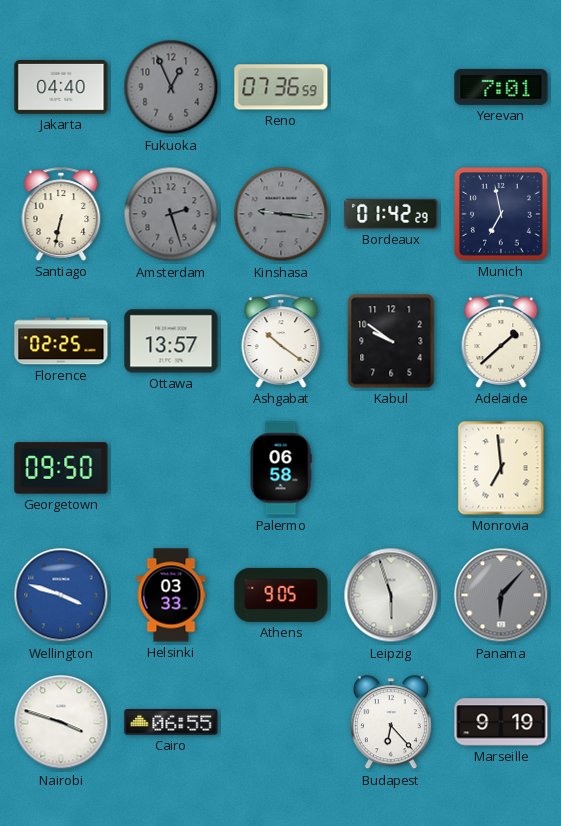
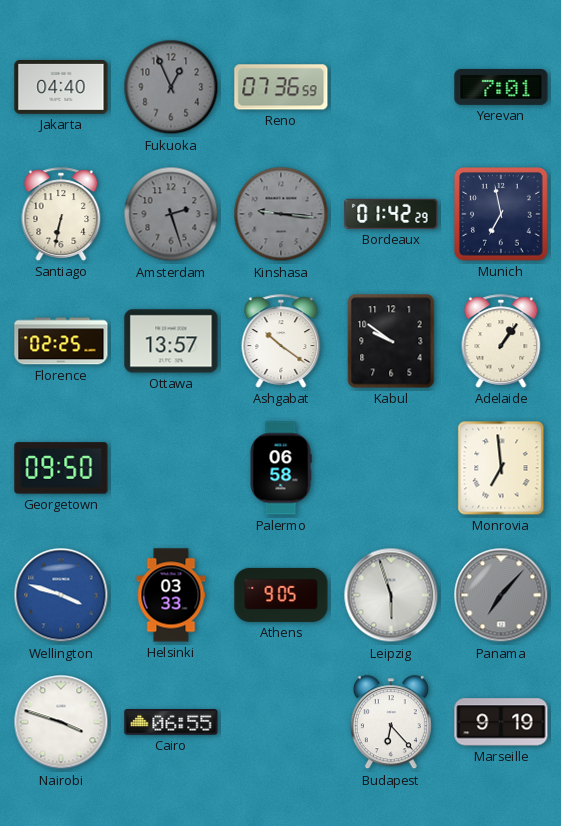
Adelaide: 1:38 -> 1:06 (501, 341)
Panama: 6:07 -> 7:07 (501, 595)
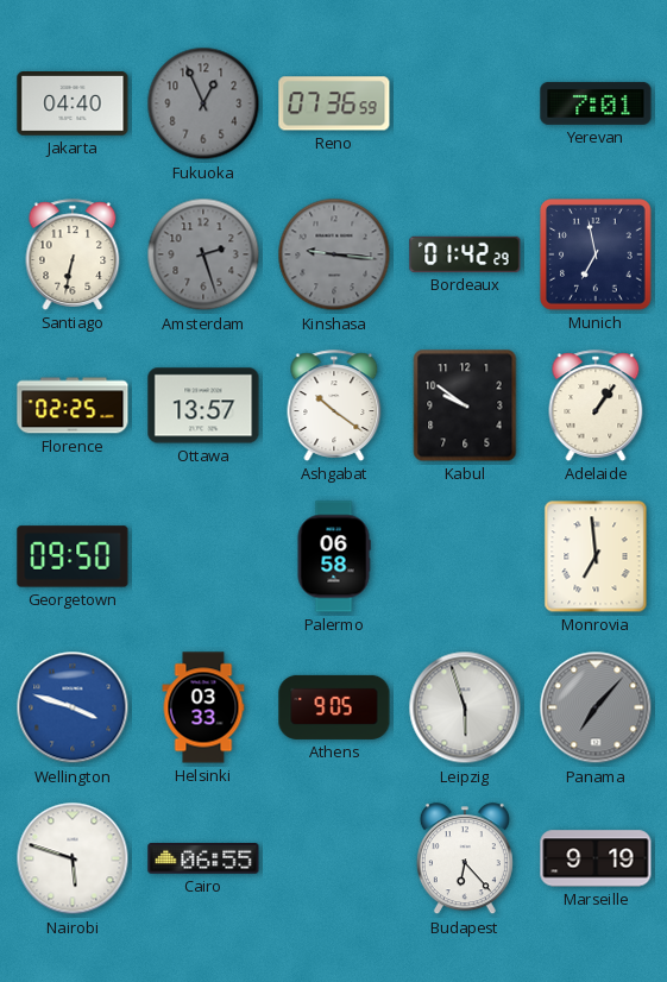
Nairobi: 3:48 -> 5:48 (73, 858)
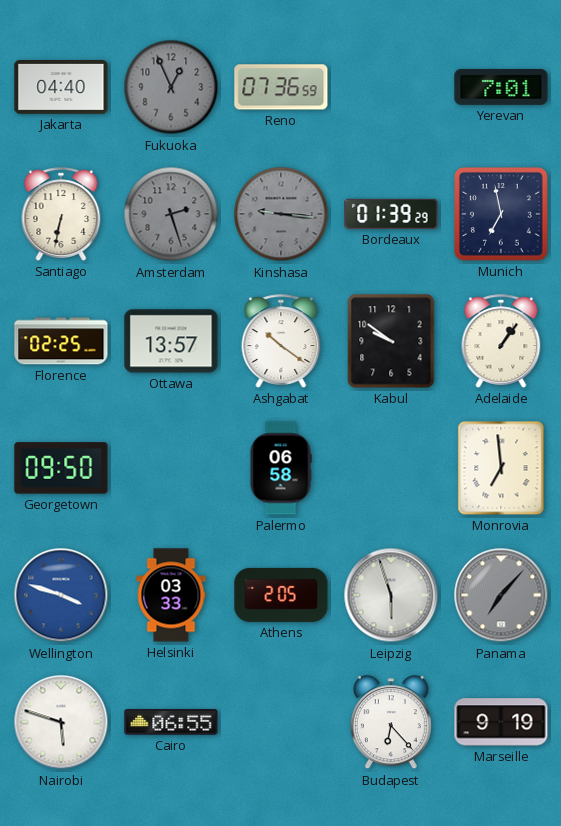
Bordeaux: 01:42 -> 01:39 (391, 214)
Athens: 9:05 -> 2:05 (281, 595)
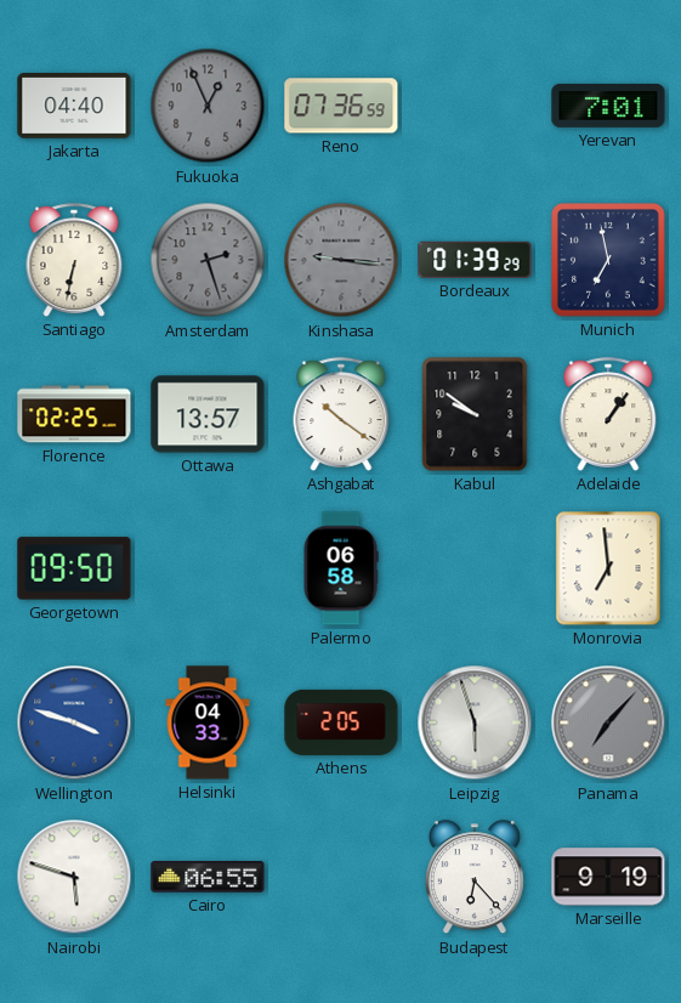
Helsinki: 03:33 -> 04:33 (208, 722)
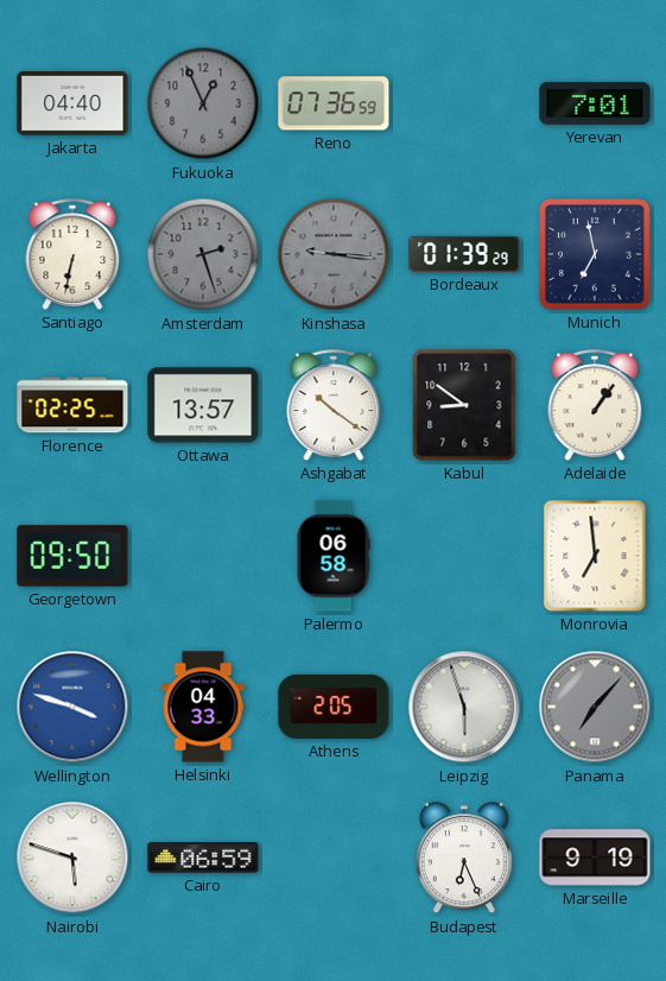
Kabul: 9:51 -> 8:51 (464, 405)
Cairo: 06:55 -> 06:59 (203, 857)
Budapest: 6:23 -> 6:26 (464, 859)
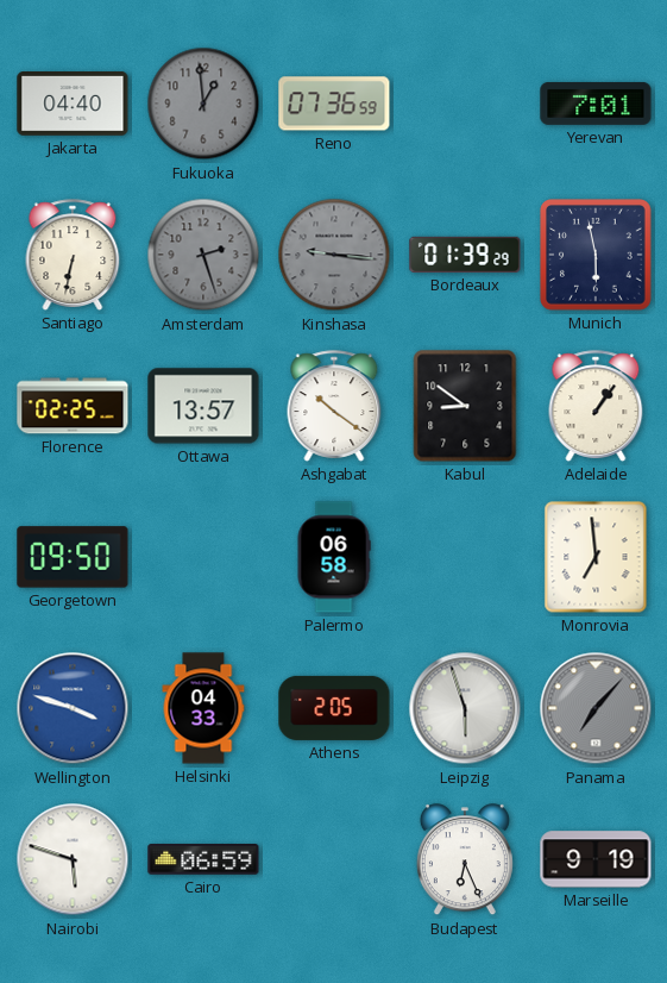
Fukuoka: 12:56 -> 12:59 (203, 104)
Munich: 6:58 -> 5:58 (596, 255)
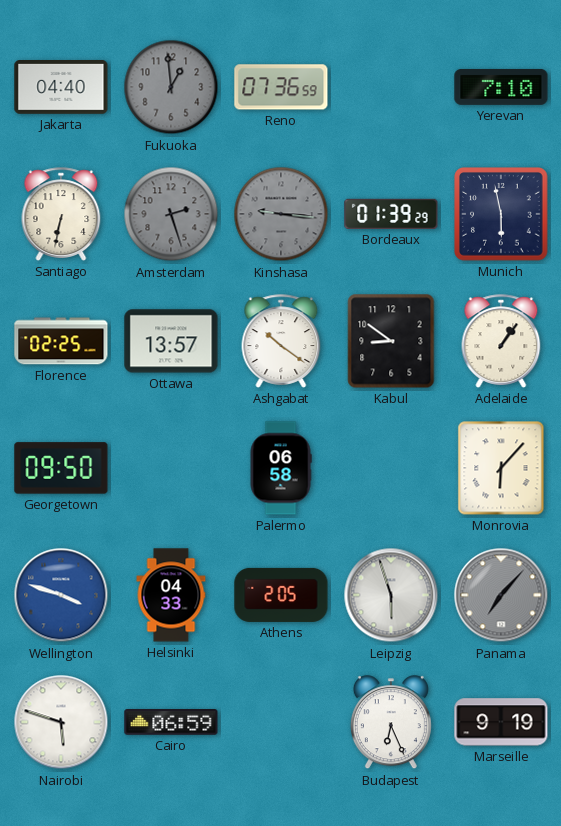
Yerevan: 7:01 -> 7:10 (501, 87)
Monrovia: 6:59 -> 6:07 (501, 468)
